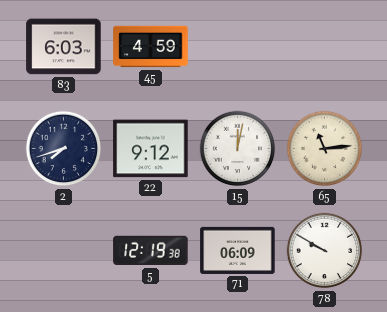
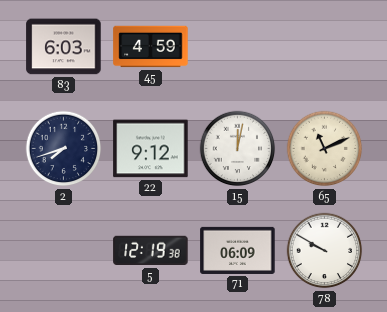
65: 11:14 -> 11:11 (325, 149)
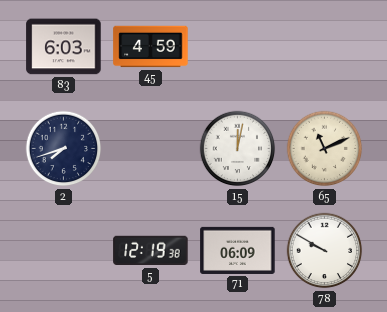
22: 9:12 -> none (151, 149)
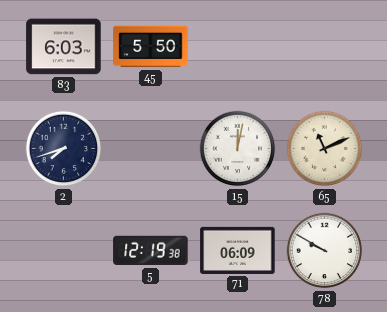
45: 4:59 -> 5:50 (151, 47)
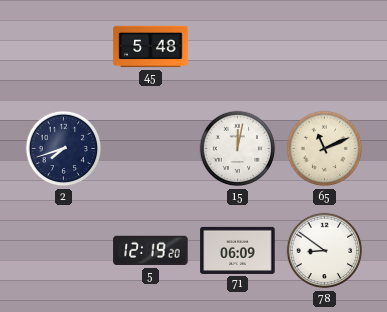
83: 6:03 -> none (64, 47)
45: 5:50 -> 5:48 (151, 47)
5: 12:19:38 -> 12:19:20 (151, 251)
78: 9:50 -> 8:51 (325, 251)
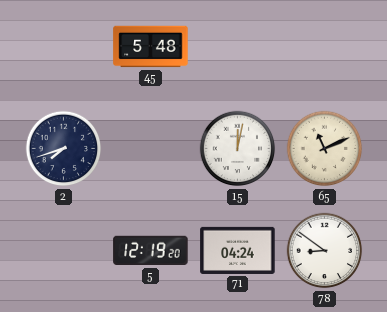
71: 06:09 -> 04:24 (238, 250)
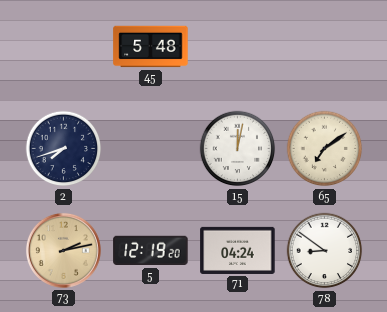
65: 11:11 -> 7:09 (325, 149)
73: none -> 2:13 (63, 250)
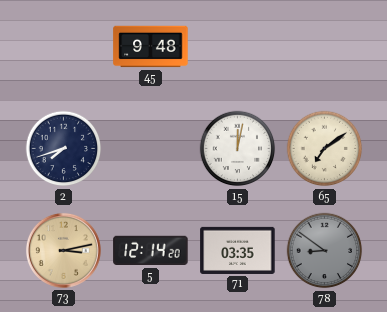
45: 5:48 -> 9:48 (151, 47)
73: 2:13 -> 3:13 (63, 250)
5: 12:19 -> 12:14 (151, 251)
71: 04:24 -> 03:35 (238, 250)
78 dial: white -> grey (325, 251)
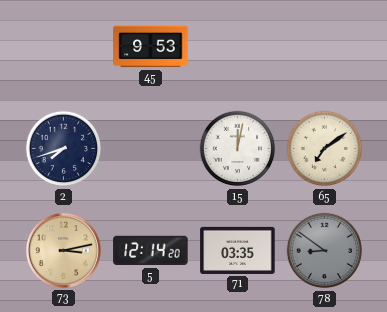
45: 9:48 -> 9:53 (151, 47)
